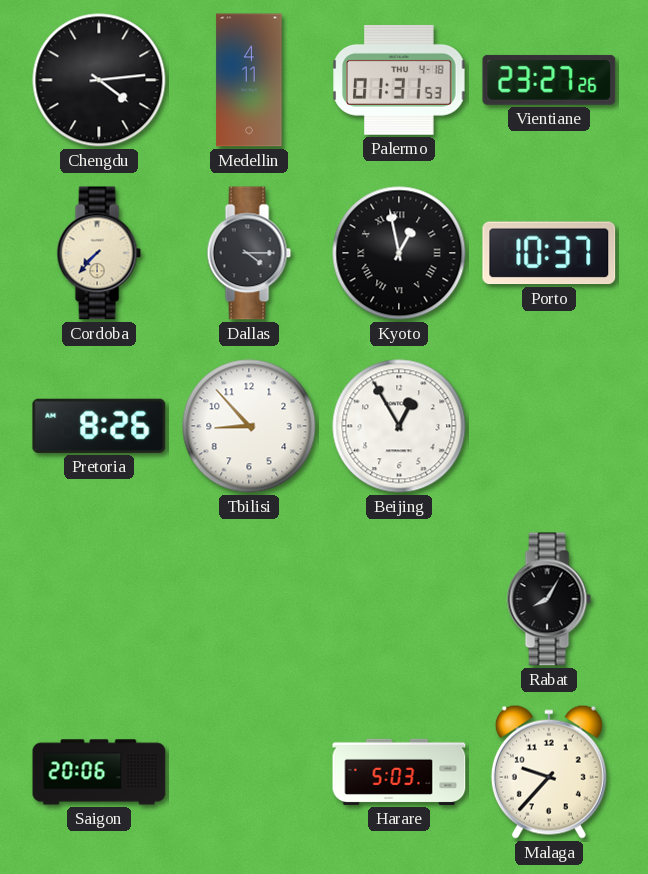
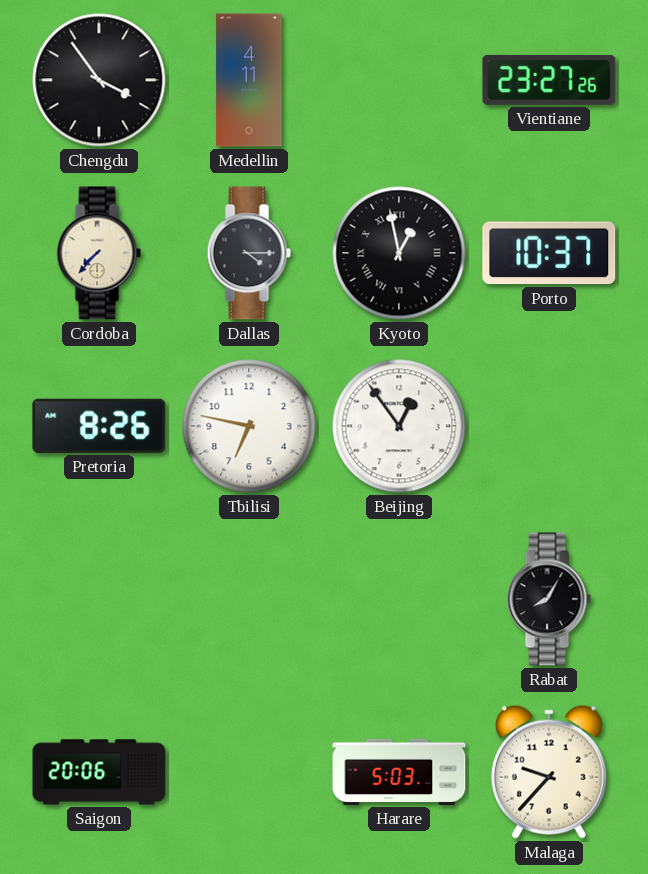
Chengdu: 4:14 -> 3:54 (99, 80)
Palermo: 01:31 -> none (399, 80)
Tbilisi: 8:53 -> 6:47 (249, 426)
Beijing: 12:55 -> 12:54 (399, 426)
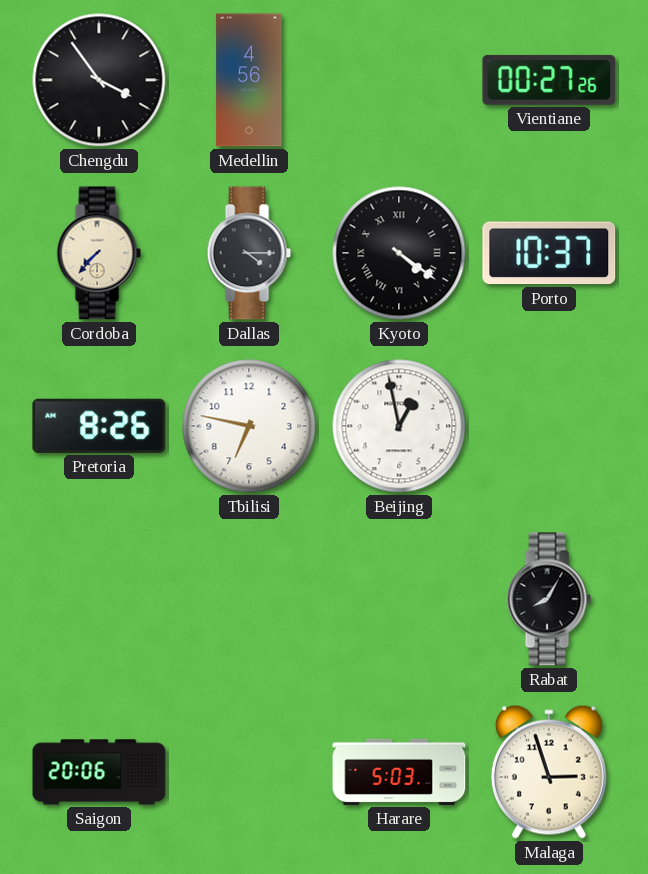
Medellin: 4:11 -> 4:56 (249, 80)
Vientiane: 23:27 -> 00:27 (549, 80)
Kyoto: 12:58 -> 4:21 (399, 253)
Beijing: 12:54 -> 12:58 (399, 426)
Malaga: 9:37 -> 2:57 (549, 772)
